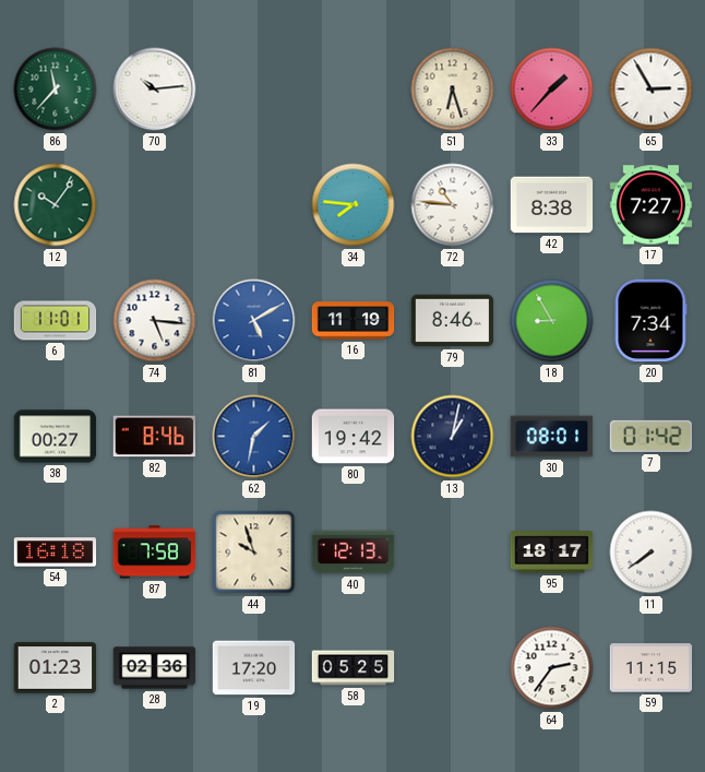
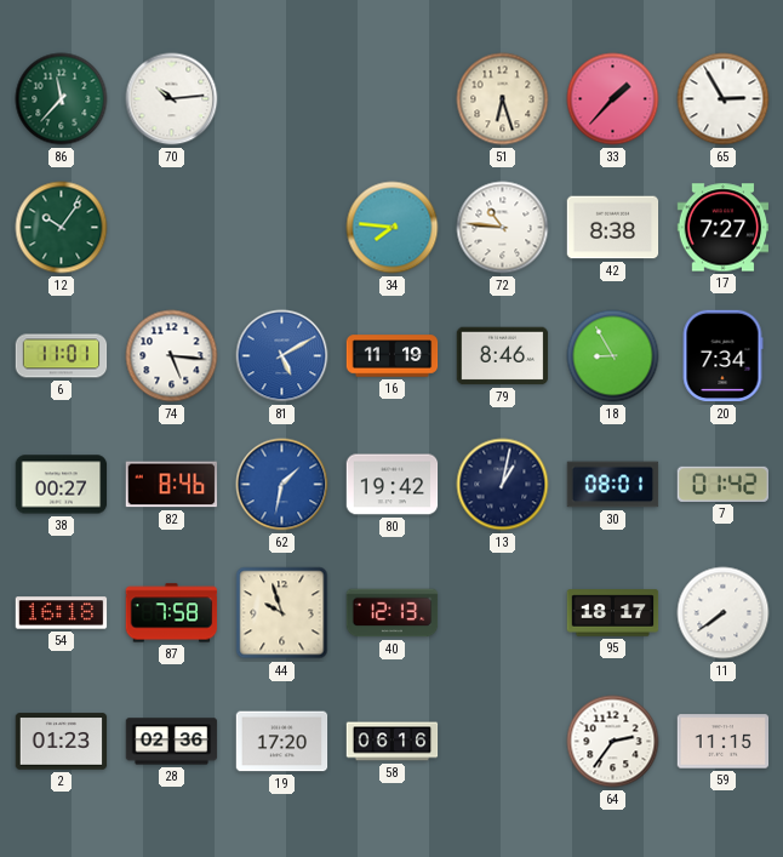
58: 05:25 -> 06:16 (393, 742)
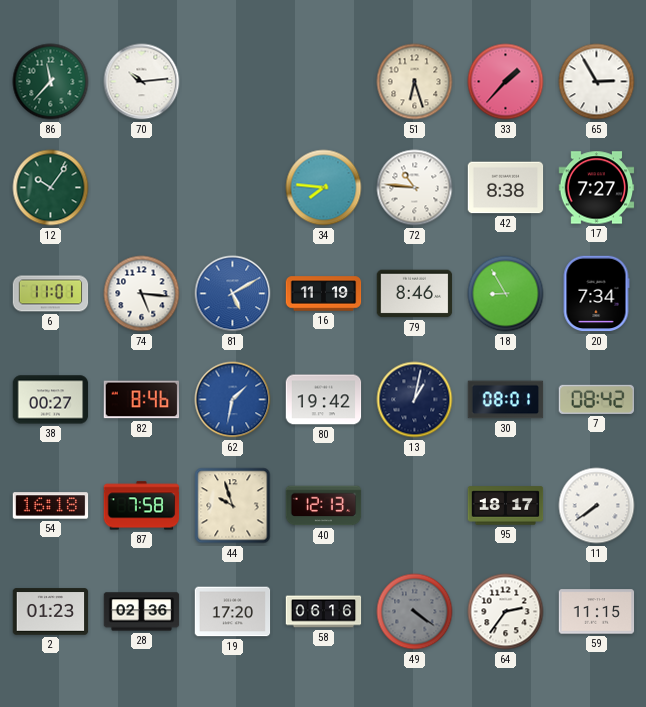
7: 01:42 -> 08:42 (596, 399)
49: none -> 4:21 (415, 612)
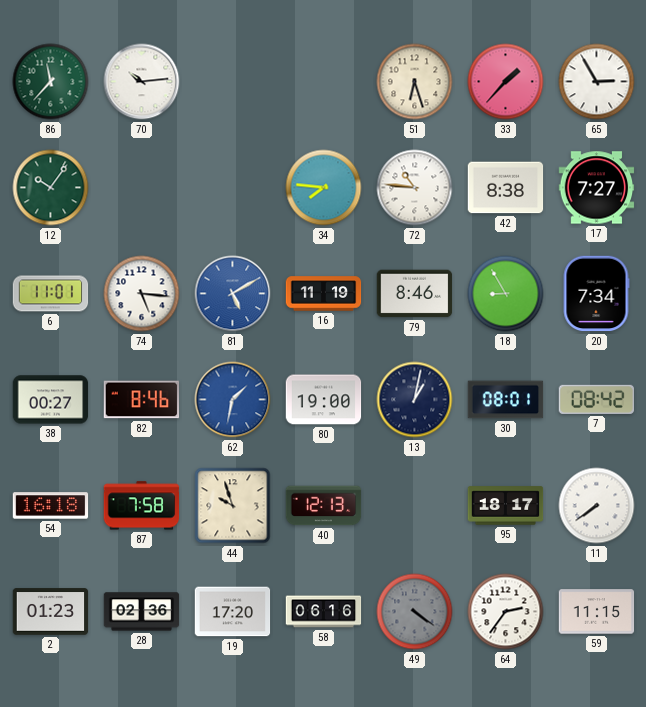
80: 19:42 -> 19:00 (324, 400)
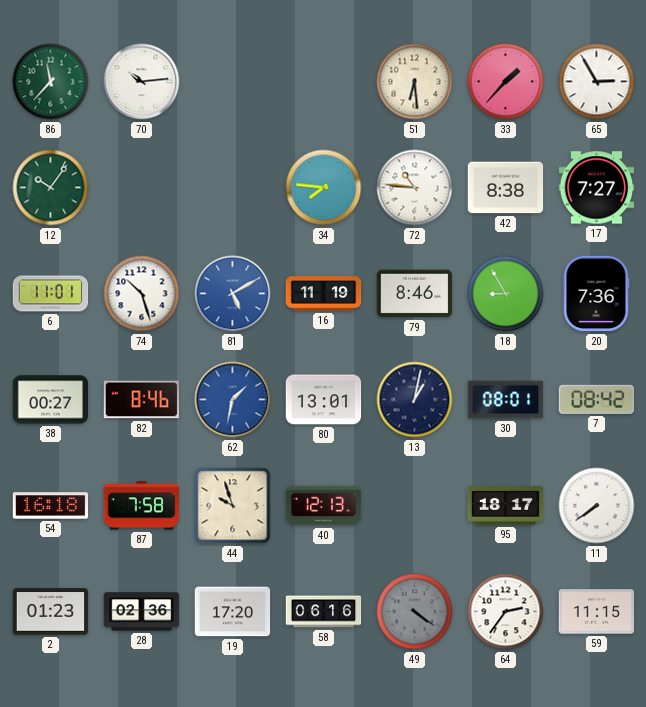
51: 6:27 -> 6:29 (415, 82)
74: 5:16 -> 10:27 (142, 294)
20: 7:34 -> 7:36 (596, 294)
80: 19:00 -> 13:01 (324, 400)
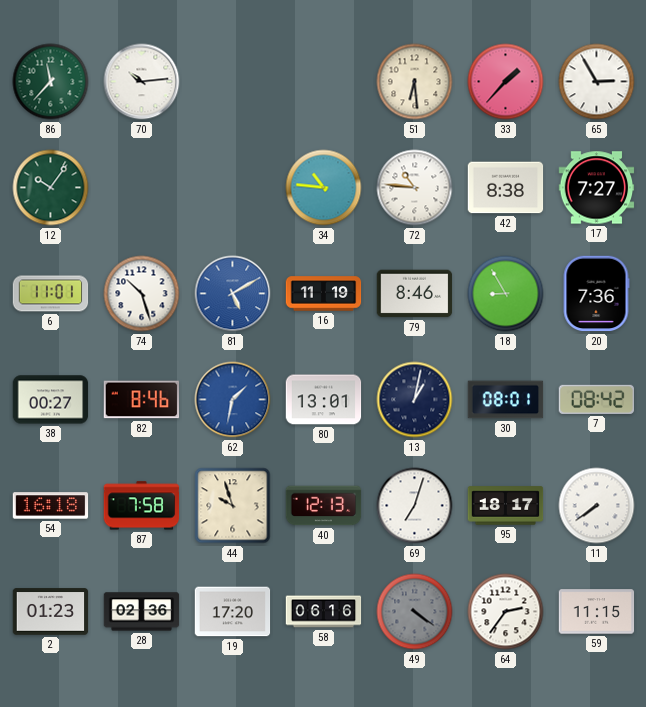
34: 7:46 -> 10:46 (324, 188)
69: none -> 7:03 (415, 506)
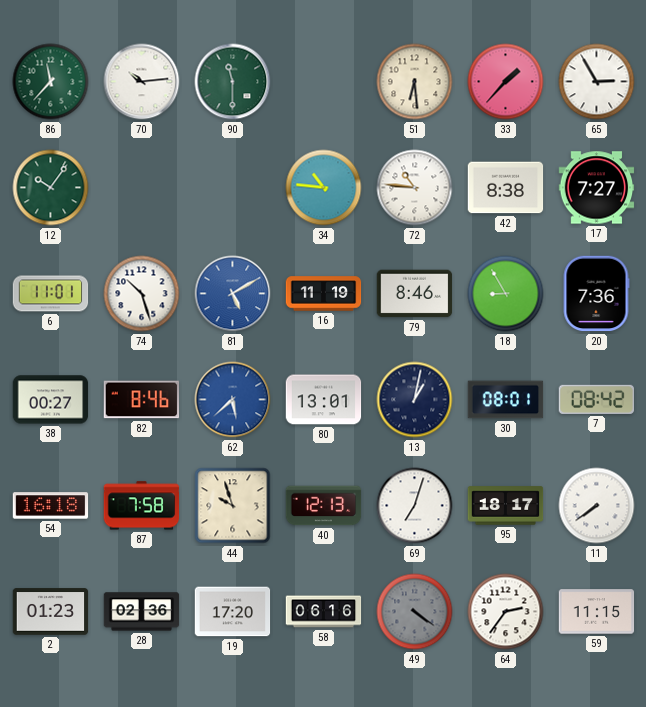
90: none -> 11:30 (233, 82)
62: 1:32 -> 5:38 (233, 400)
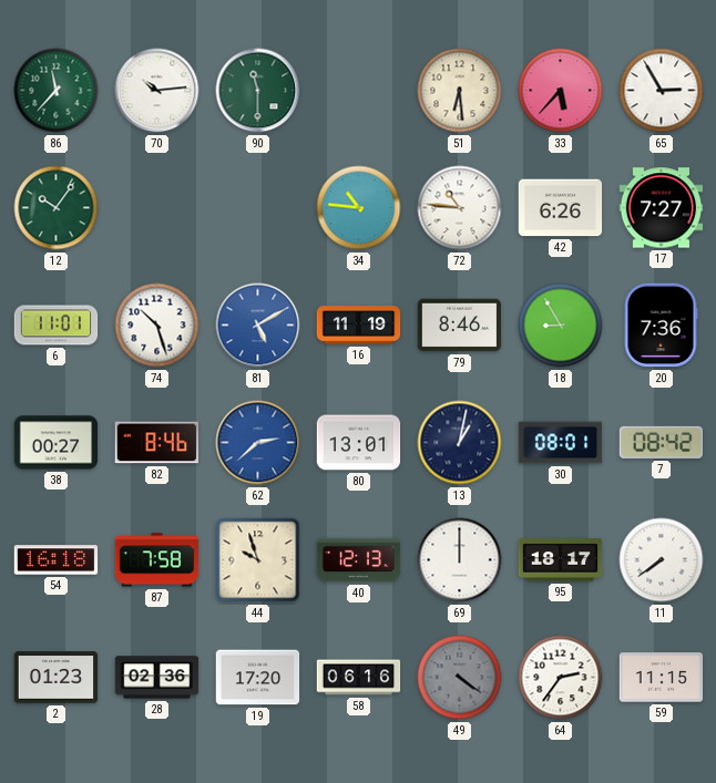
33: 1:37 -> 5:37 (561, 91)
42: 8:38 -> 6:26 (561, 208)
62: 5:38 -> 2:38 (258, 443)
69: 7:03 -> 12:00 (460, 560)
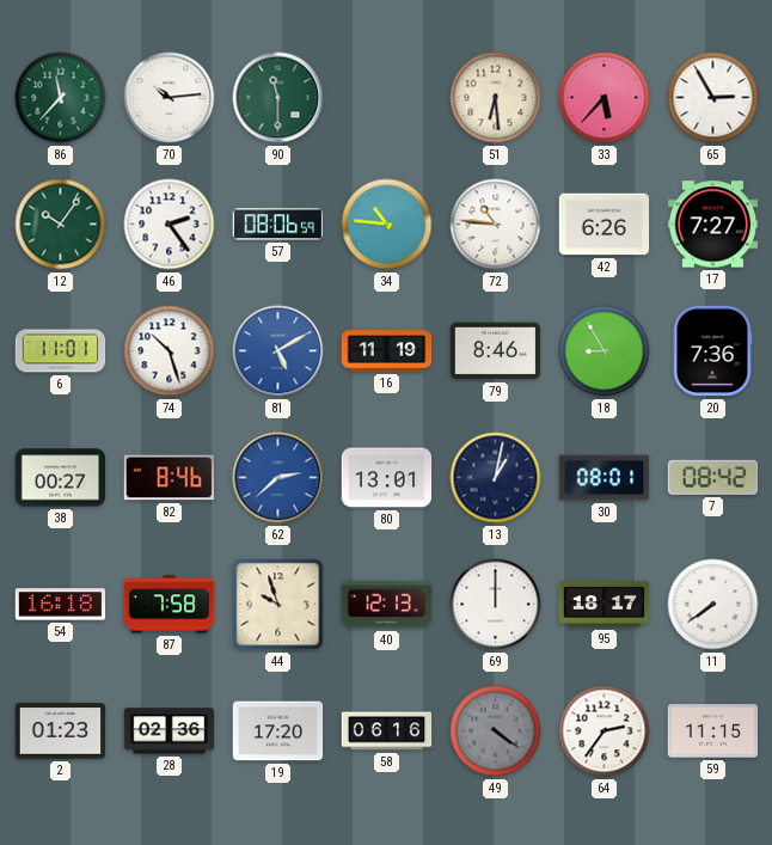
46: none -> 2:24 (170, 225)
57: none -> 08:06 (278, 225)
